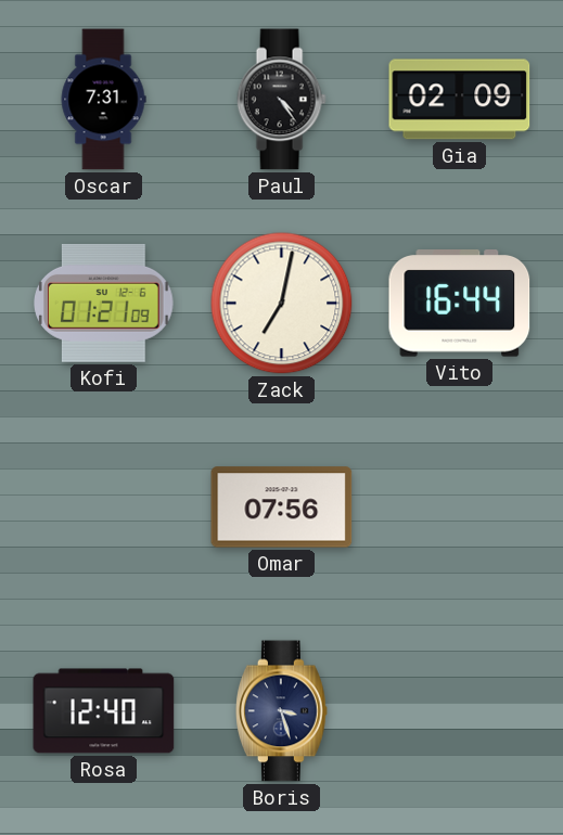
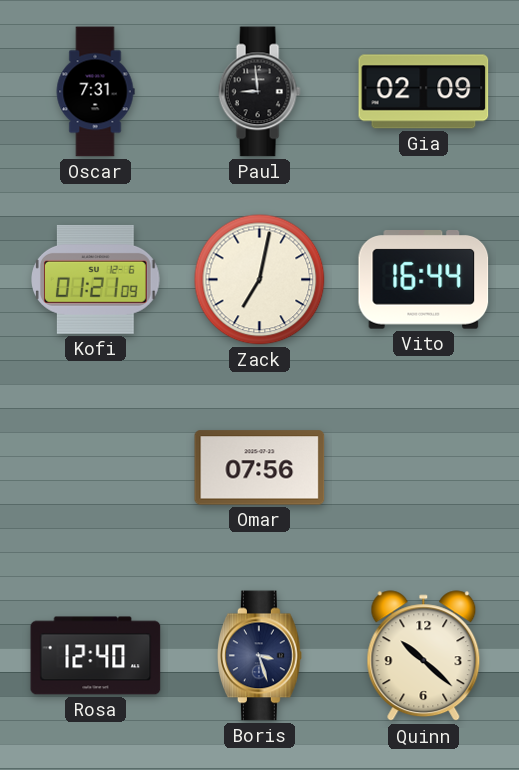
Paul: 4:24 -> 8:59 (259, 92)
Quinn: none -> 10:22 (424, 656)
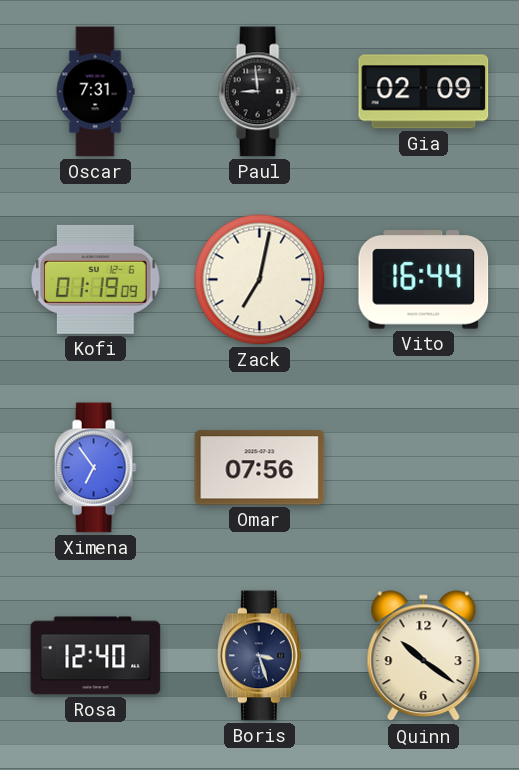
Kofi: 01:21 -> 01:19 (96, 279)
Ximena: none -> 6:54 (95, 468)
Quinn: 10:22 -> 10:21 (424, 656)
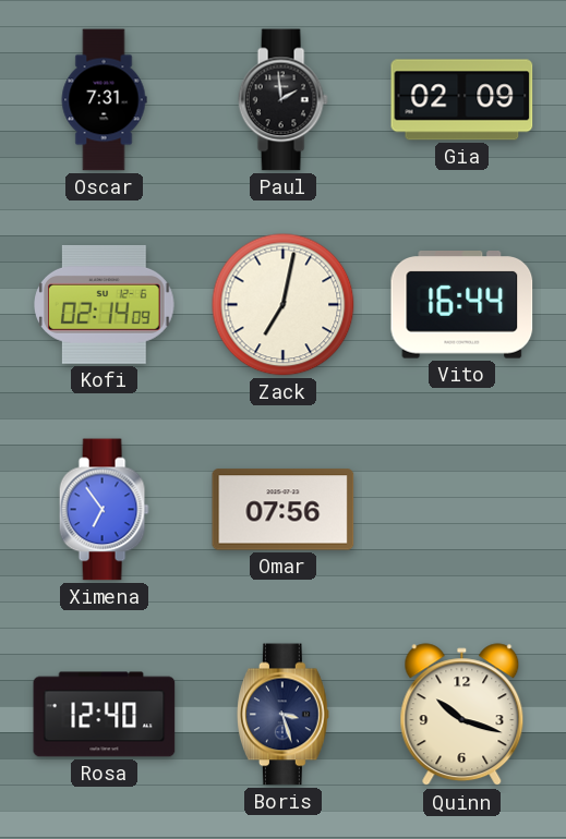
Paul: 8:59 -> 1:59 (282, 100)
Kofi: 01:19 -> 02:14 (105, 304)
Quinn: 10:21 -> 10:18 (462, 715)
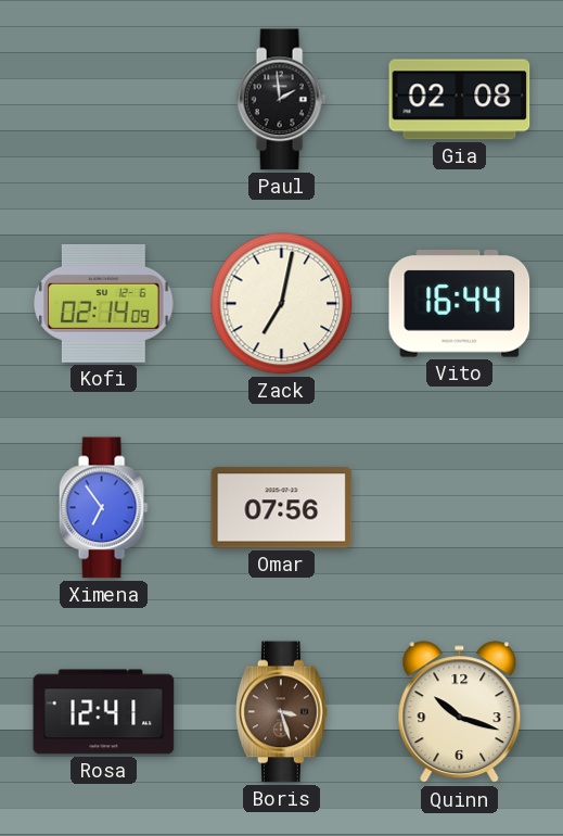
Oscar: 7:31 -> none (104, 100)
Gia: 02:09 -> 02:08 (460, 100)
Rosa: 12:40 -> 12:41 (104, 712)
Boris dial: navy -> brown (282, 712)
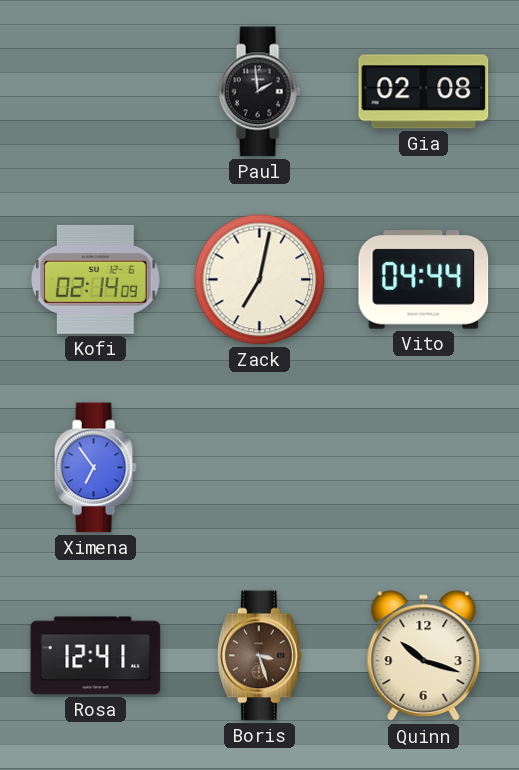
Vito: 16:44 -> 04:44 (424, 280)
Omar: 07:56 -> none (282, 508)
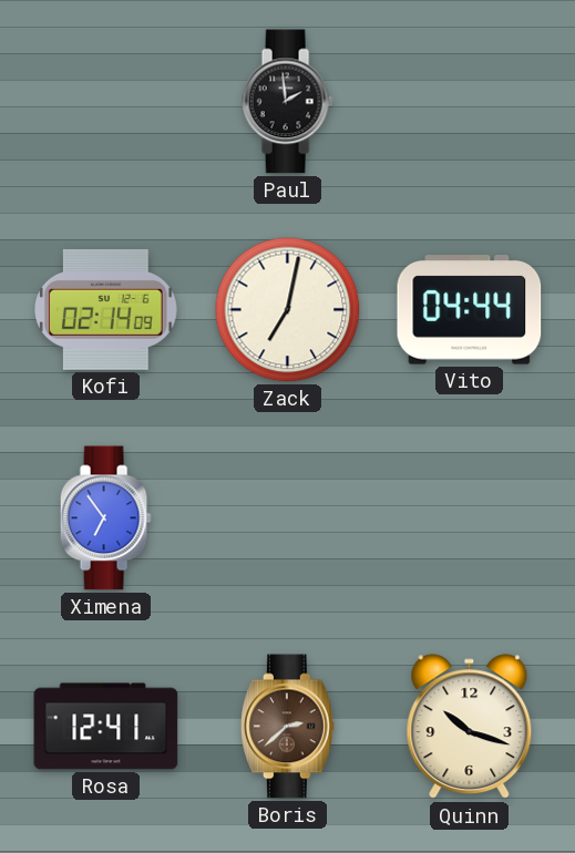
Gia: 02:08 -> none (424, 92)
Boris: 3:27 -> 2:38 (288, 727)
